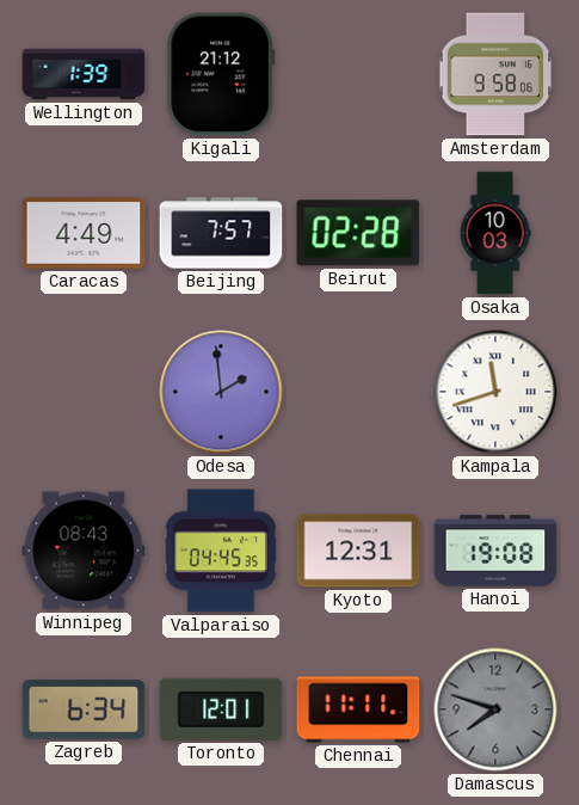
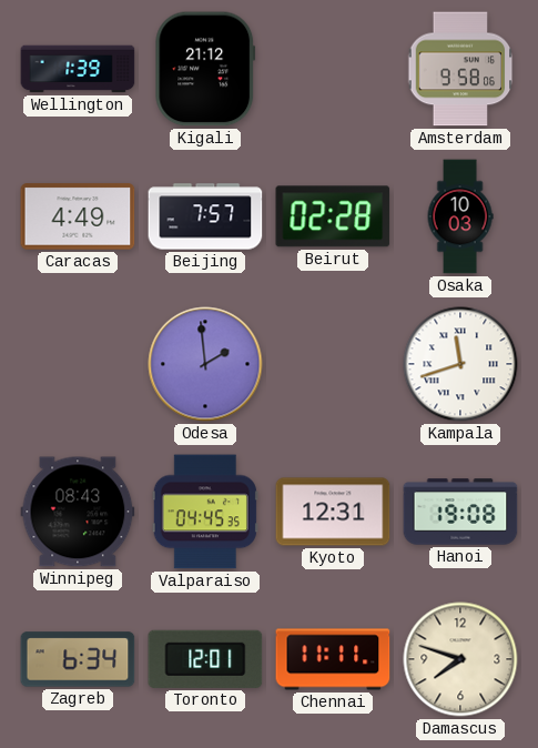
Damascus dial: grey -> cream (460, 659)
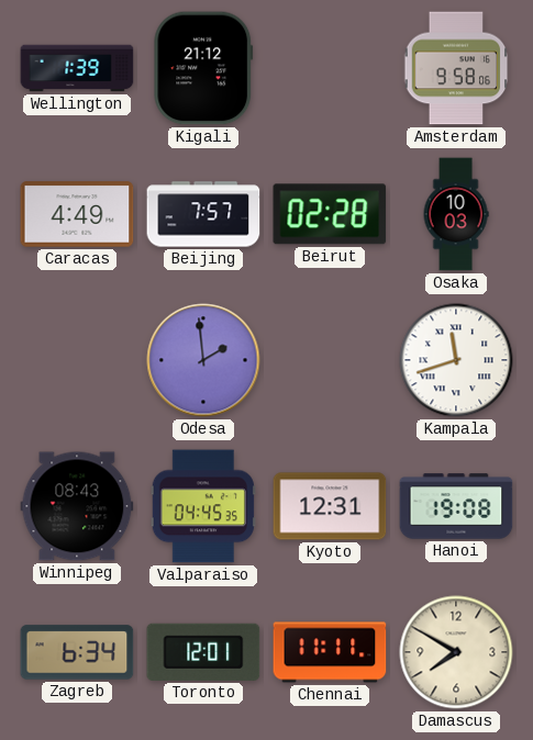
Damascus: 7:48 -> 7:50 (456, 652)
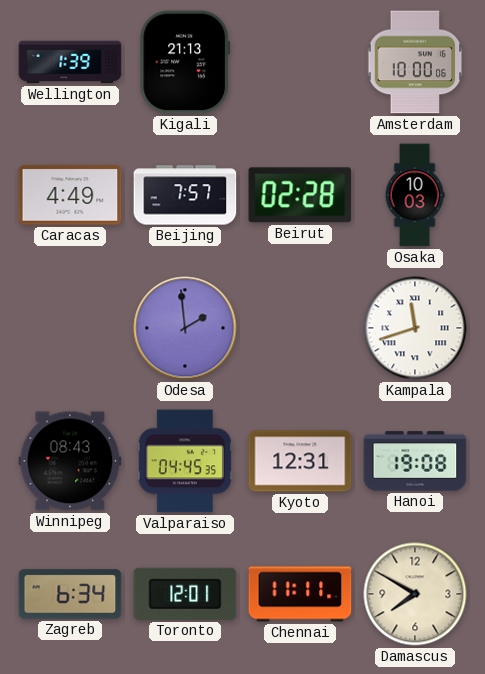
Kigali: 21:12 -> 21:13 (185, 62)
Amsterdam: 9:58 -> 10:00 (415, 62)
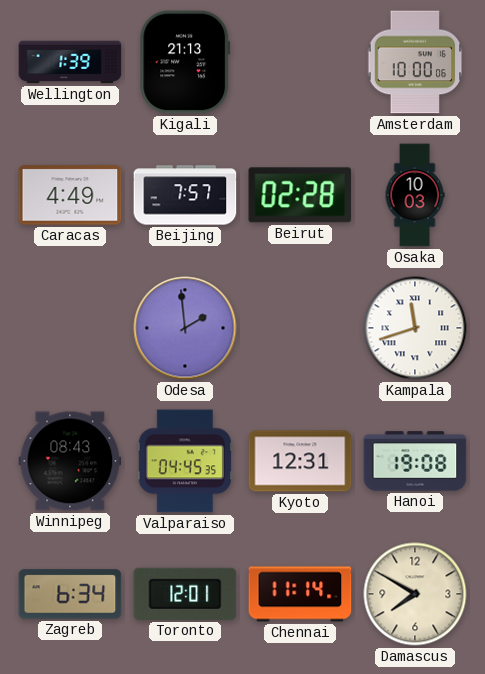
Chennai: 11:11 -> 11:14 (300, 594)
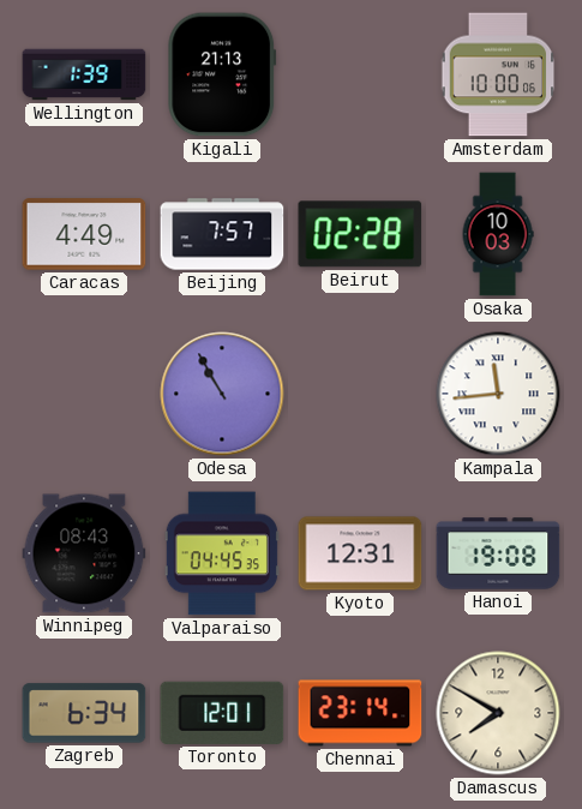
Odesa: 1:59 -> 10:55 (222, 394)
Kampala: 11:42 -> 11:44 (498, 394)
Chennai: 11:14 -> 23:14 (360, 713)
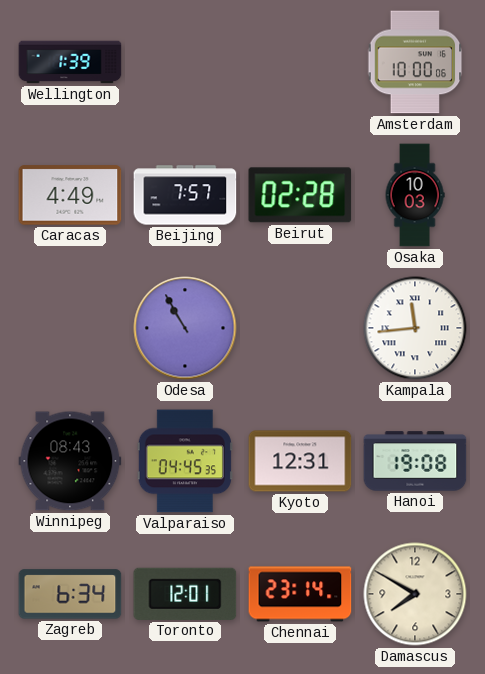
Kigali: 21:13 -> none (222, 74)
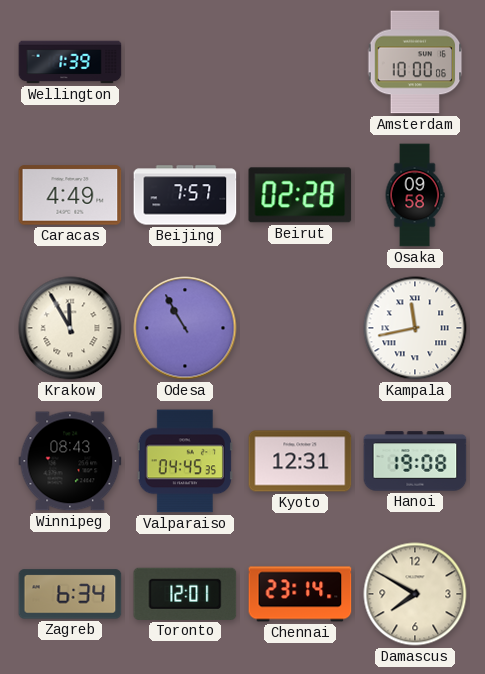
Osaka: 10:03 -> 09:58 (415, 195)
Krakow: none -> 11:55 (70, 328)
Kampala: 11:44 -> 11:43 (415, 328)
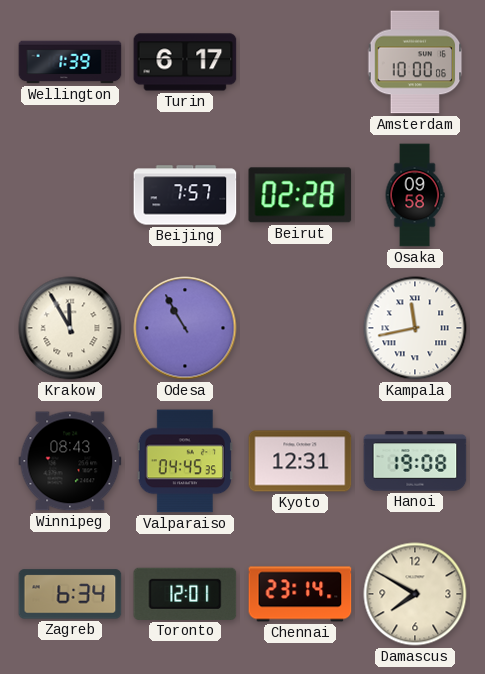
Turin: none -> 6:17 (185, 62)
Caracas: 4:49 -> none (70, 195)
